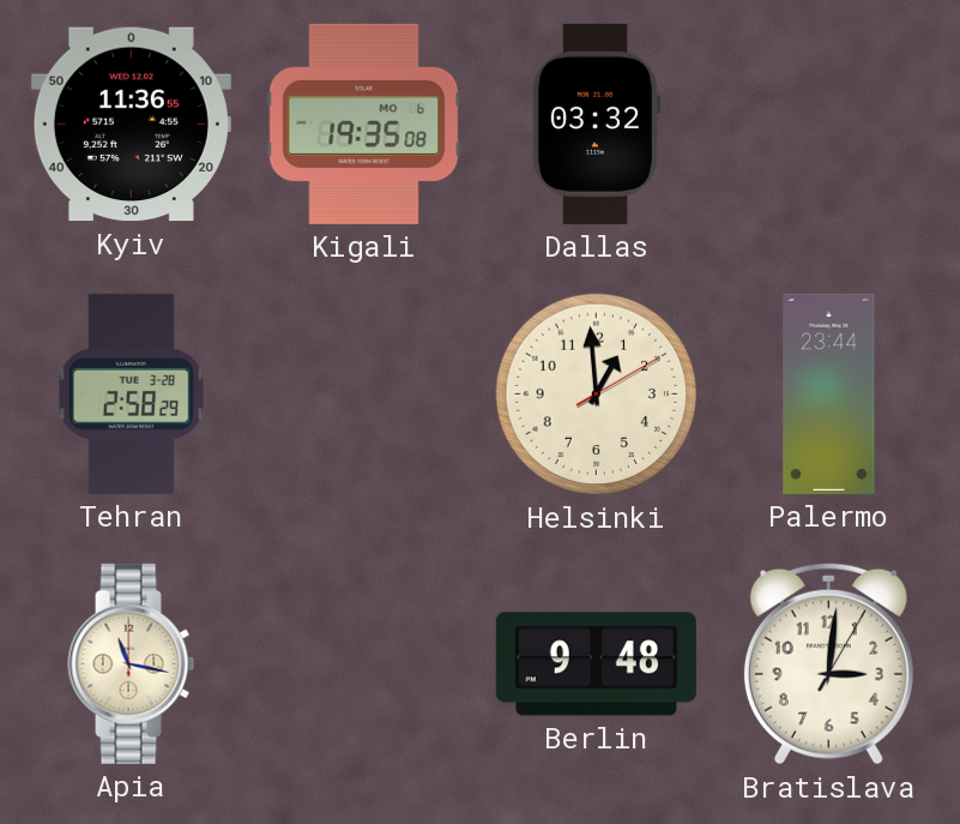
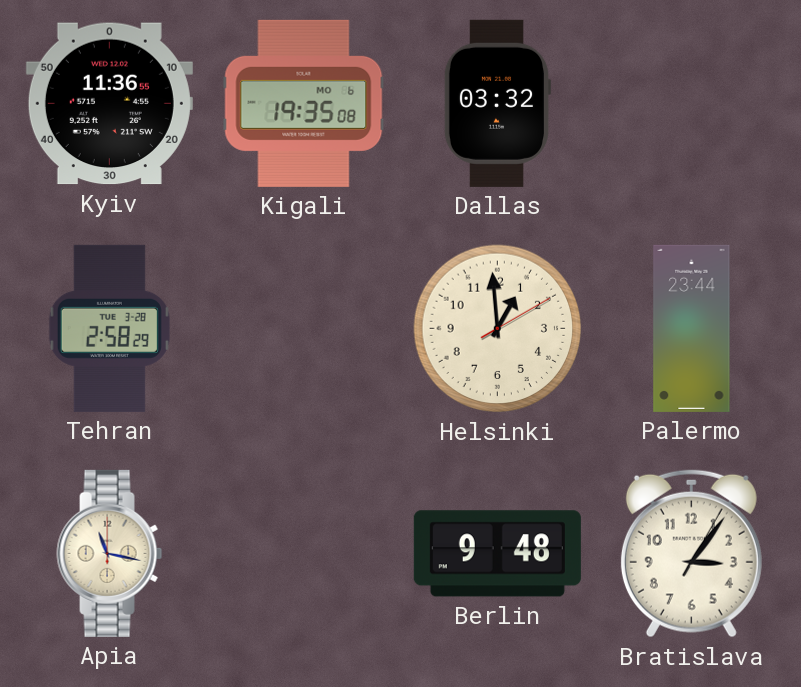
Bratislava: 3:01 -> 3:06 (691, 554)
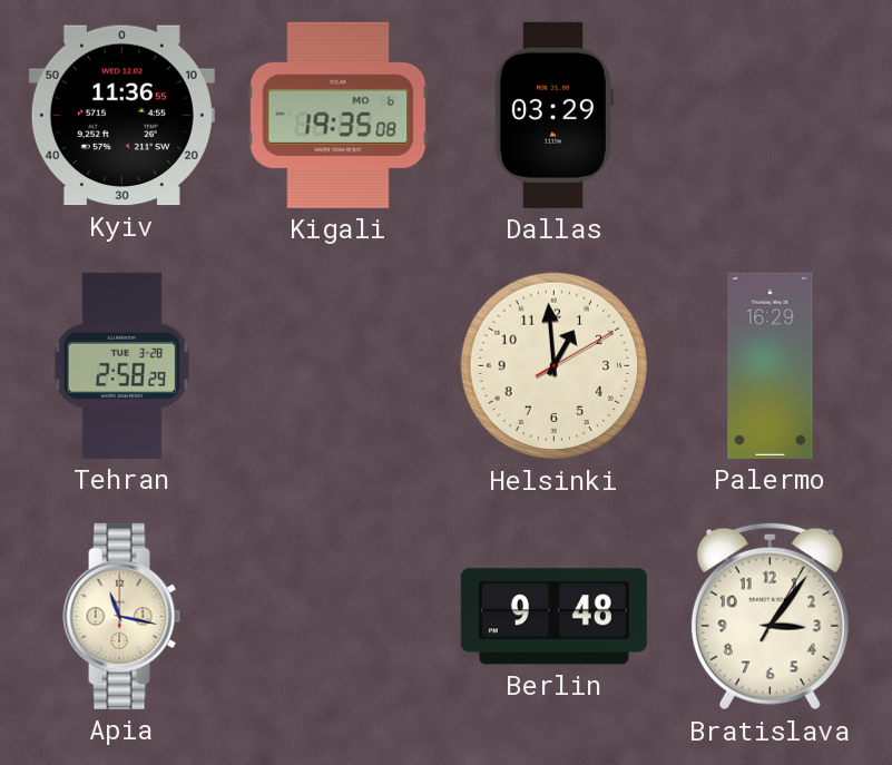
Dallas: 03:32 -> 03:29 (553, 115)
Palermo: 23:44 -> 16:29 (771, 365)
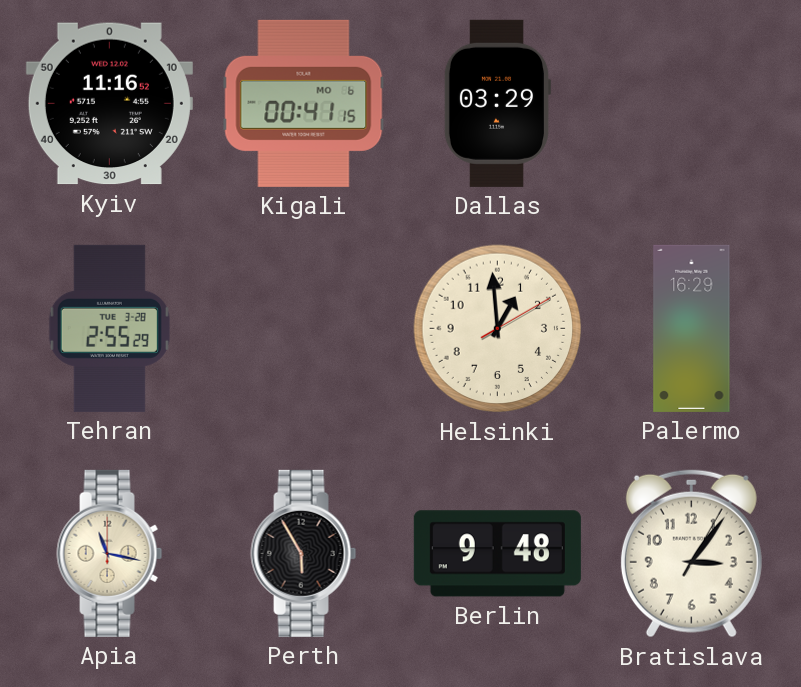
Kyiv: 11:36 -> 11:16 (109, 104)
Kigali: 19:35 -> 00:41 (304, 103)
Tehran: 2:58 -> 2:55 (109, 328)
Perth: none -> 5:55 (304, 553)
